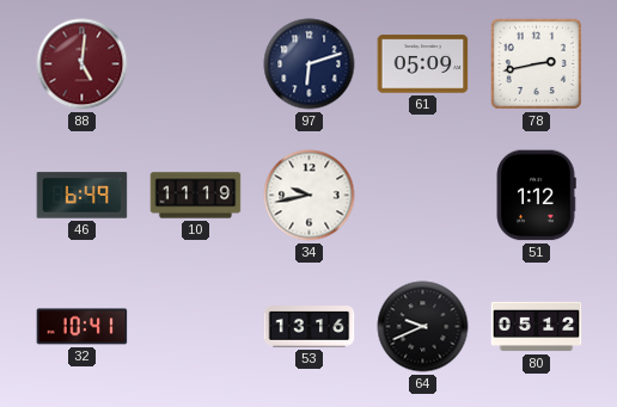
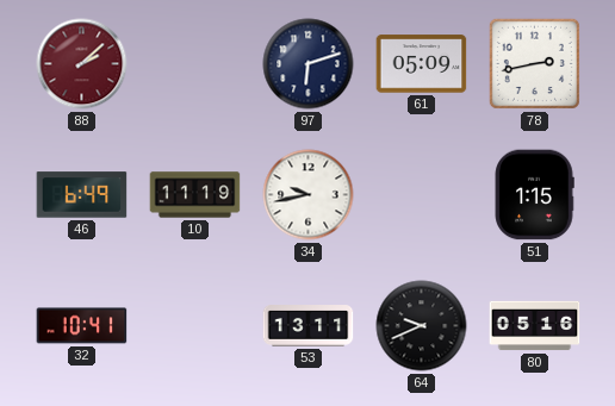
88: 5:01 -> 2:08 (82, 64)
51: 1:12 -> 1:15 (534, 195)
53: 13:16 -> 13:11 (309, 326)
80: 05:12 -> 05:16 (535, 326)
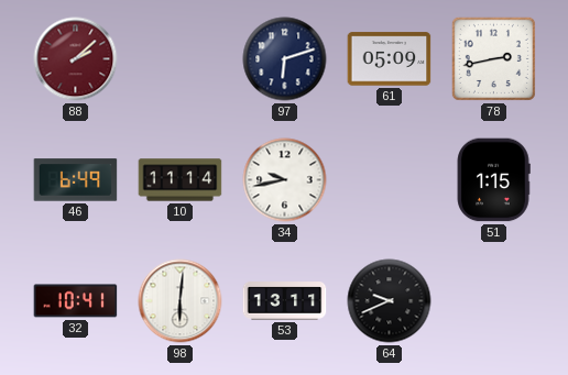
10: 11:19 -> 11:14 (181, 180)
98: none -> 6:01 (181, 301)
80: 05:16 -> none (535, 326)
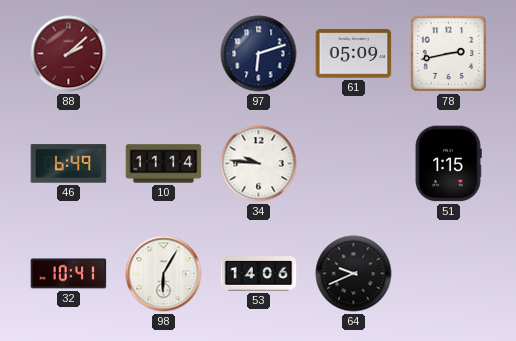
34: 9:43 -> 9:46 (259, 164)
98: 6:01 -> 6:05 (164, 274)
53: 13:11 -> 14:06 (259, 274)
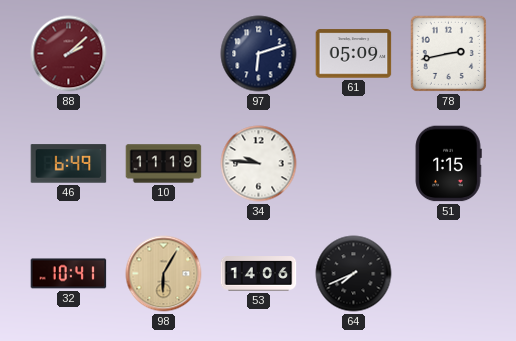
10: 11:14 -> 11:19 (164, 164)
98 dial: white -> champagne (164, 274)
64: 9:41 -> 7:41 (354, 274)
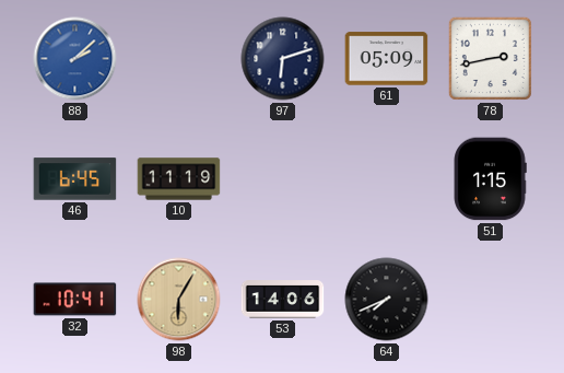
88 dial: burgundy -> blue (75, 59)
46: 6:49 -> 6:45 (75, 179)
34: 9:46 -> none (259, 164)
